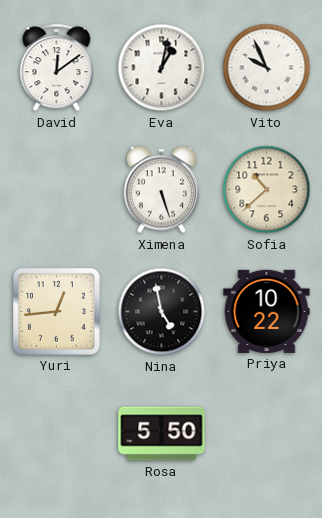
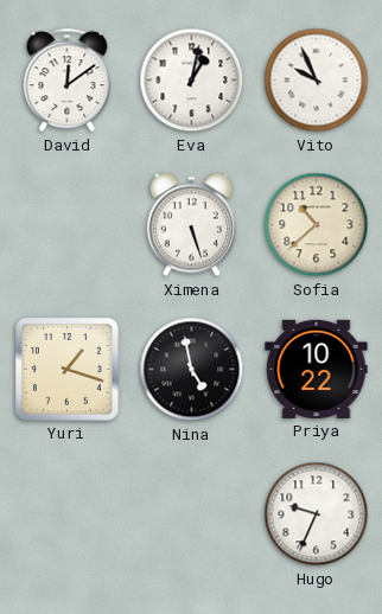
Yuri: 12:44 -> 1:18 (68, 370)
Rosa: 5:50 -> none (162, 434)
Hugo: none -> 9:34 (317, 514)
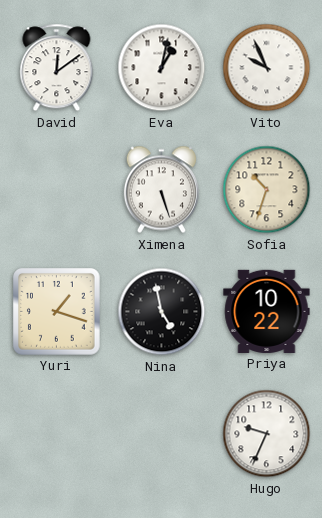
Sofia: 10:38 -> 10:33 (267, 190)
